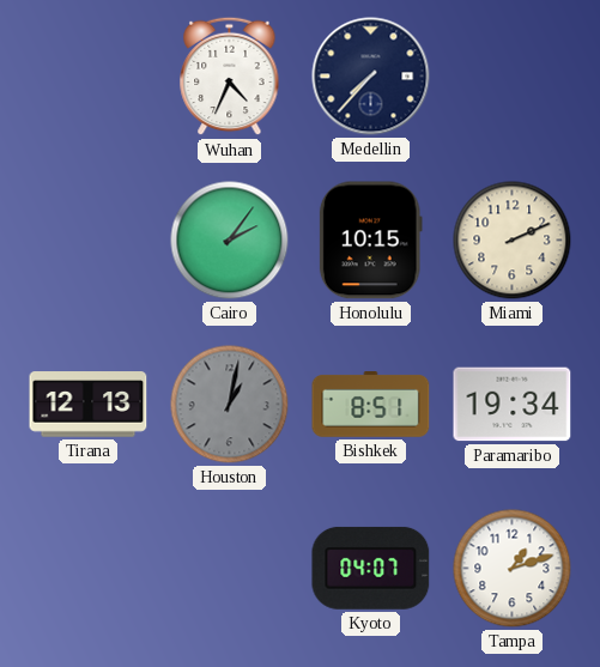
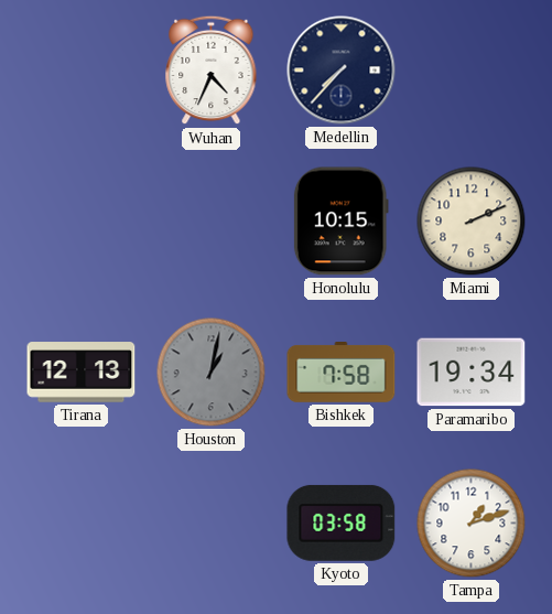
Cairo: 2:06 -> none (230, 241)
Bishkek: 8:51 -> 7:58 (342, 373)
Kyoto: 04:07 -> 03:58 (342, 523)
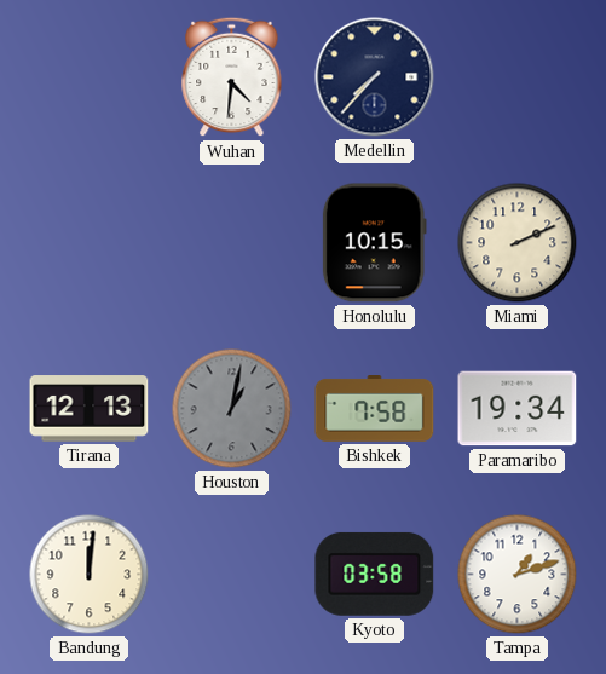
Wuhan: 4:34 -> 4:31 (232, 77)
Bandung: none -> 12:01 (90, 575)
